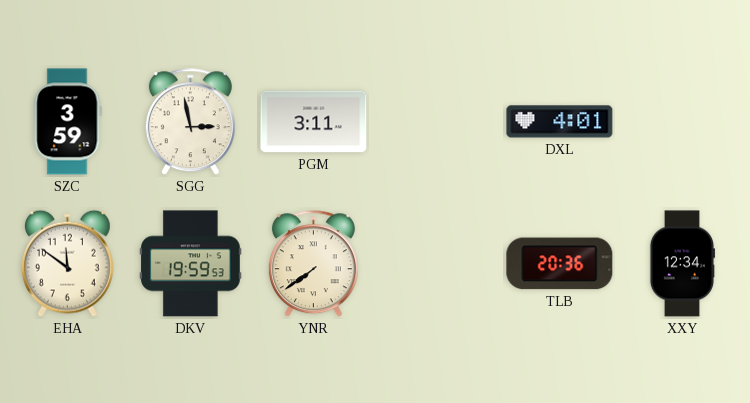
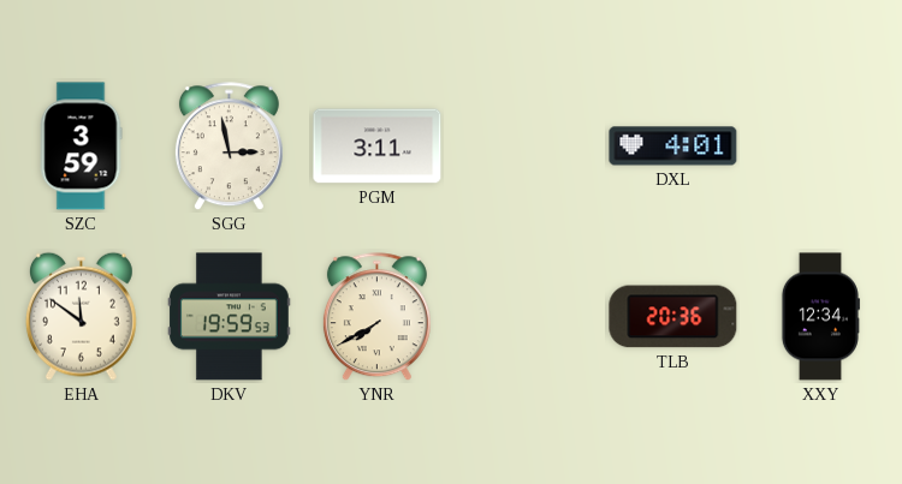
YNR: 7:39 -> 7:40 (376, 317)
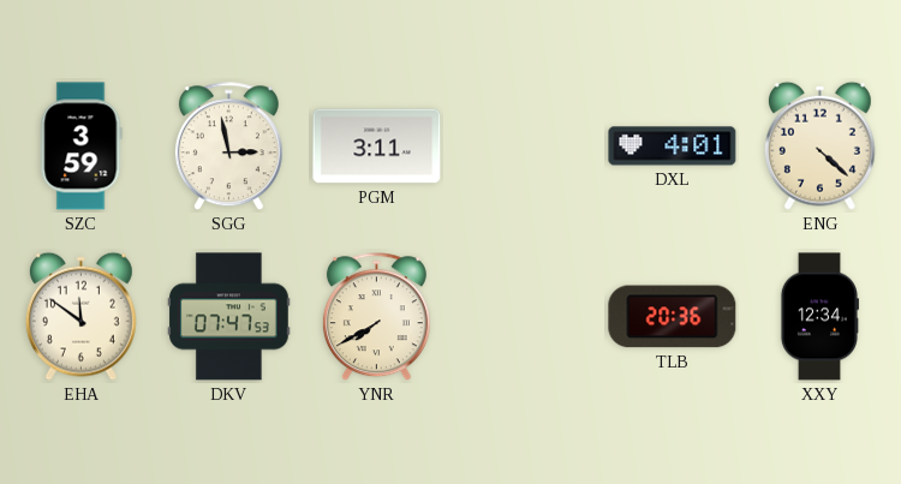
ENG: none -> 4:22 (819, 145)
DKV: 19:59 -> 07:47 (228, 317)
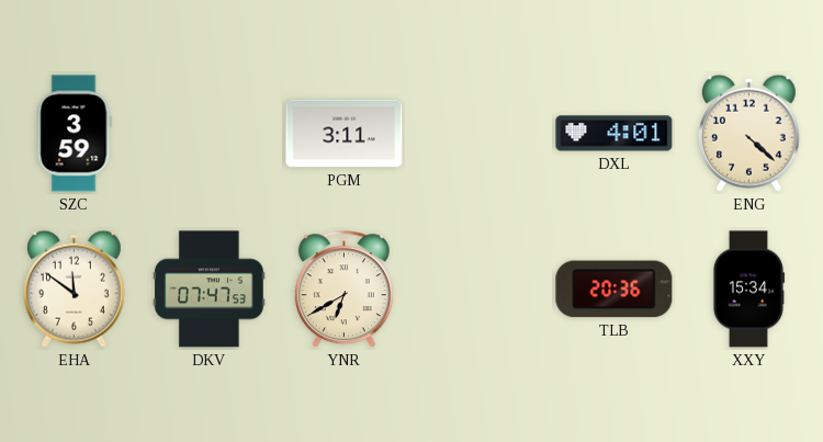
SGG: 2:58 -> none (228, 147)
YNR: 7:40 -> 6:40 (343, 290)
XXY: 12:34 -> 15:34 (748, 290)
